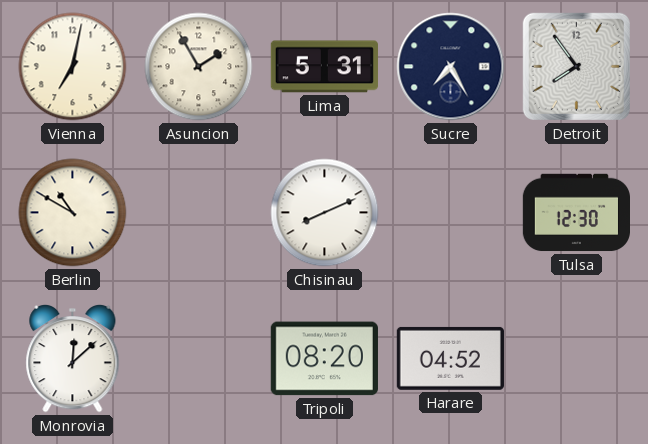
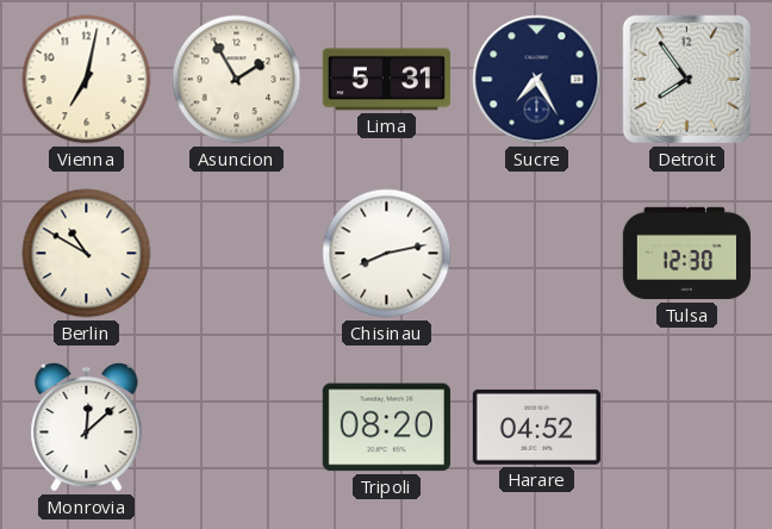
Chisinau: 8:11 -> 8:13 (387, 254)
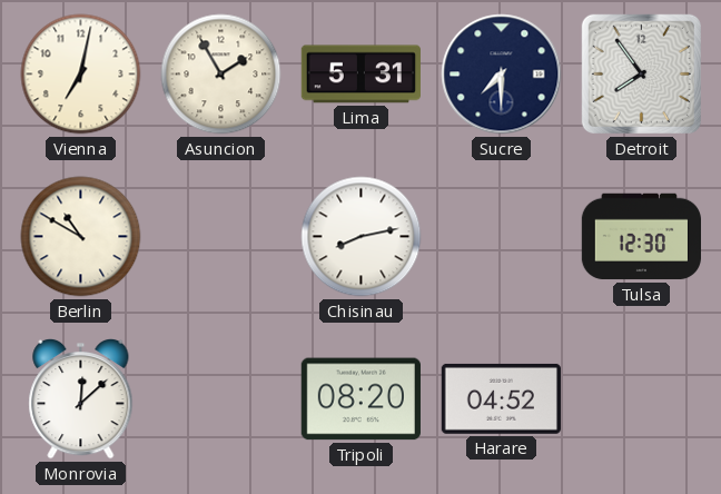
Sucre: 7:25 -> 7:30 (502, 75)
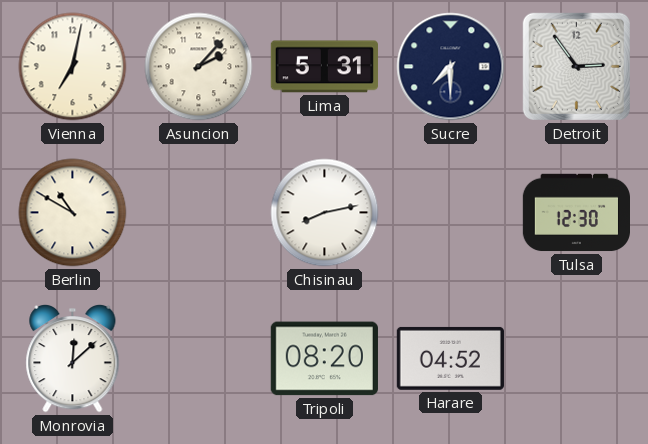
Asuncion: 1:55 -> 2:07 (199, 67)
Detroit: 7:54 -> 2:54 (576, 66)
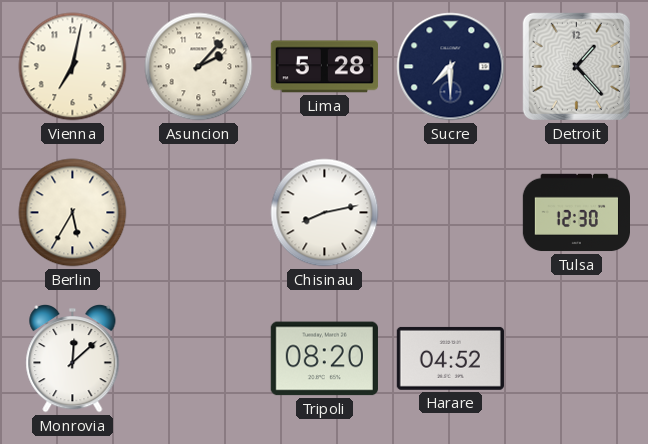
Lima: 5:31 -> 5:28 (324, 67)
Detroit: 2:54 -> 1:23 (576, 66)
Berlin: 10:50 -> 5:35 (73, 213)
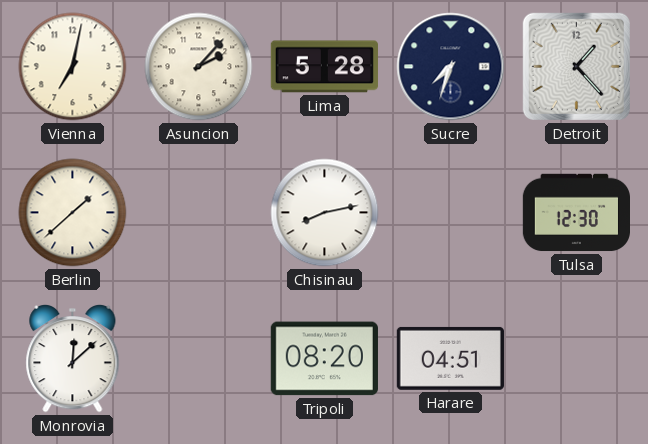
Sucre: 7:30 -> 7:33 (451, 67)
Berlin: 5:35 -> 1:38 (73, 213)
Harare: 04:52 -> 04:51 (450, 358)
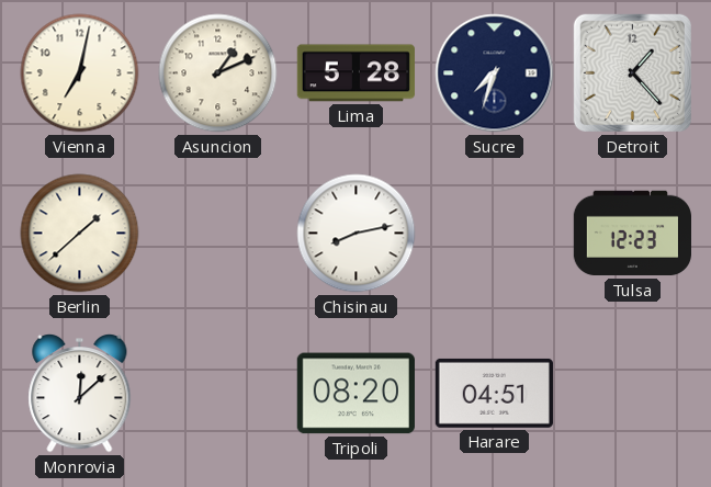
Asuncion: 2:07 -> 1:11 (218, 73)
Tulsa: 12:30 -> 12:23 (632, 234)
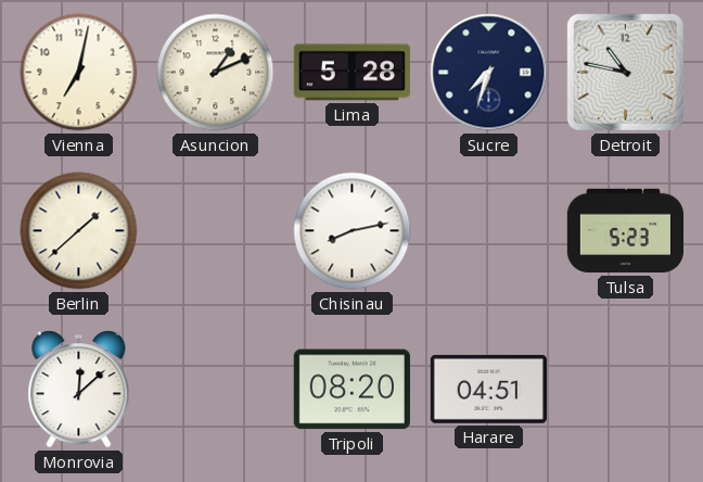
Detroit: 1:23 -> 10:47 (625, 72)
Tulsa: 12:23 -> 5:23 (625, 231)
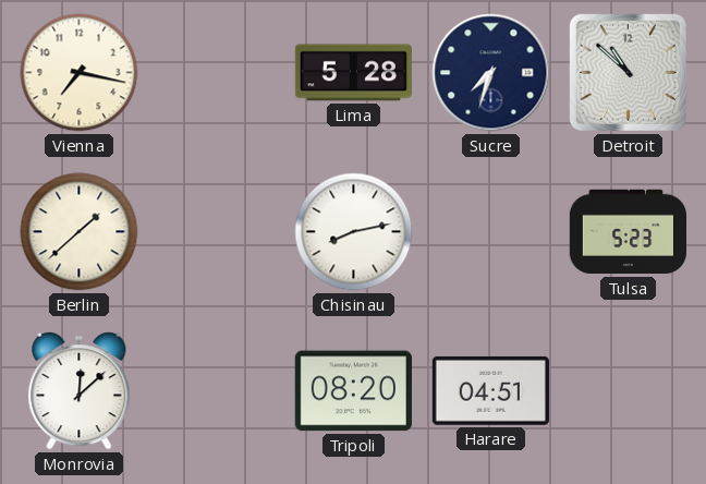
Vienna: 7:02 -> 7:17 (80, 73)
Asuncion: 1:11 -> none (216, 73)
Detroit: 10:47 -> 10:52 (628, 72)
